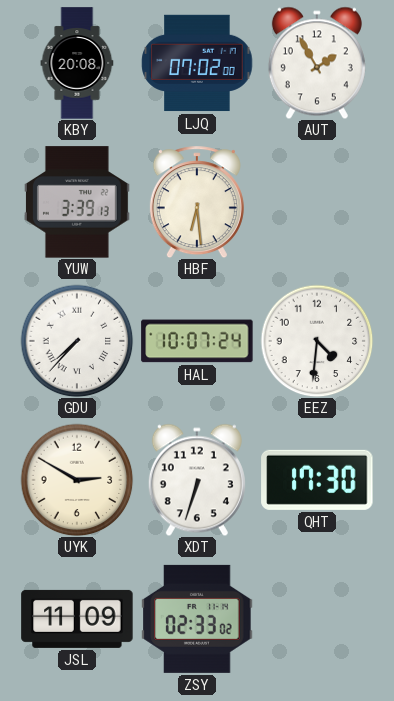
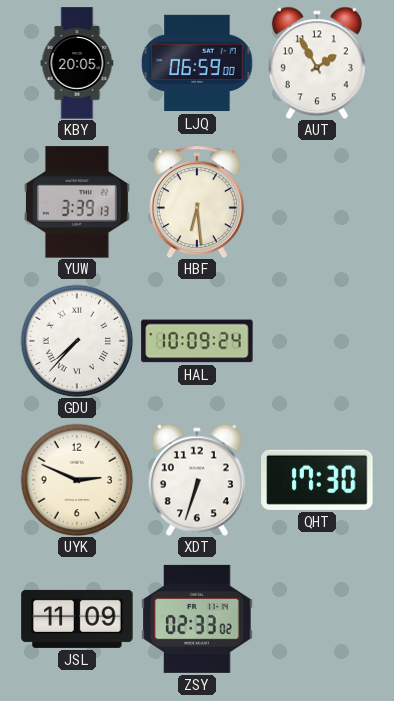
KBY: 20:08 -> 20:05 (77, 63)
LJQ: 07:02 -> 06:59 (197, 63)
HAL: 10:07 -> 10:09 (197, 341)
EEZ: 4:31 -> none (317, 341)
UYK: 2:50 -> 2:49 (77, 480)
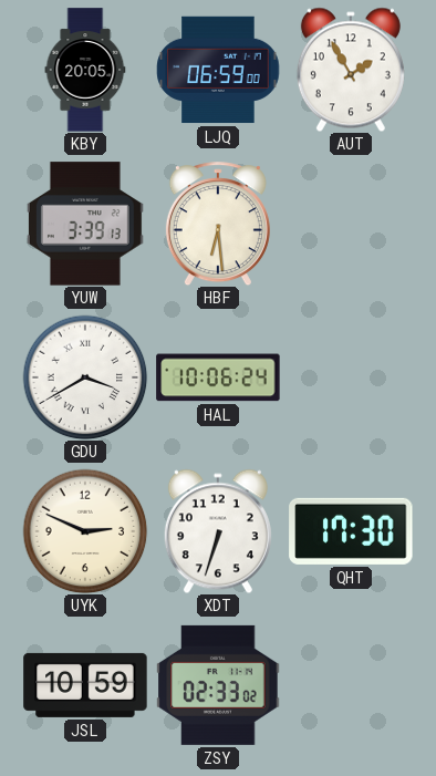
GDU: 7:37 -> 3:40 (85, 377)
HAL: 10:09 -> 10:06 (218, 377)
JSL: 11:09 -> 10:59 (85, 685)
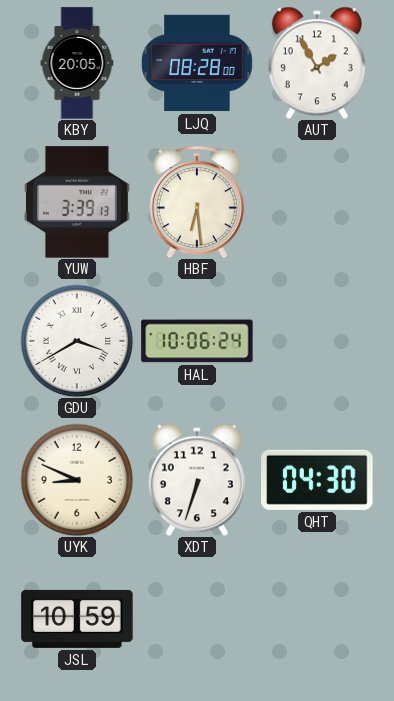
LJQ: 06:59 -> 08:28 (197, 63)
UYK: 2:49 -> 8:49 (77, 480)
QHT: 17:30 -> 04:30 (317, 480)
ZSY: 02:33 -> none (218, 685)
